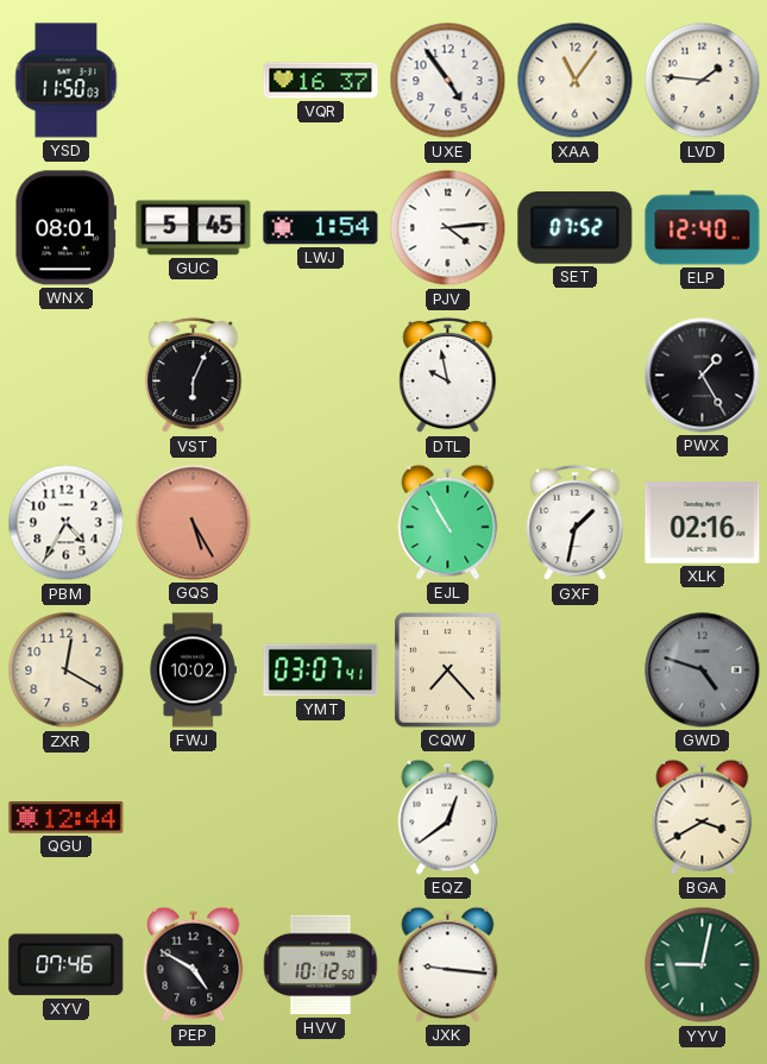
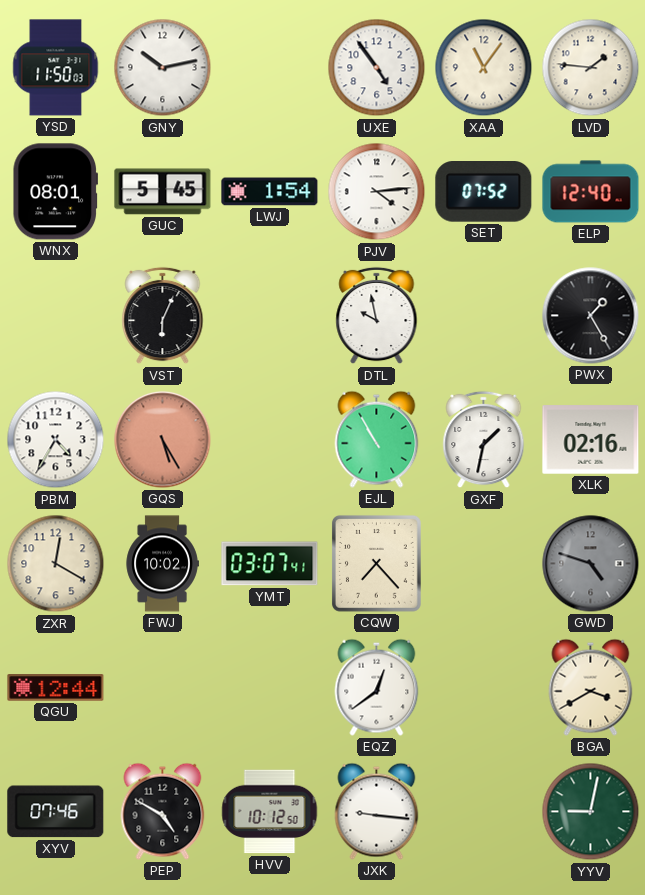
GNY: none -> 10:13 (163, 68)
VQR: 16:37 -> none (321, 81)
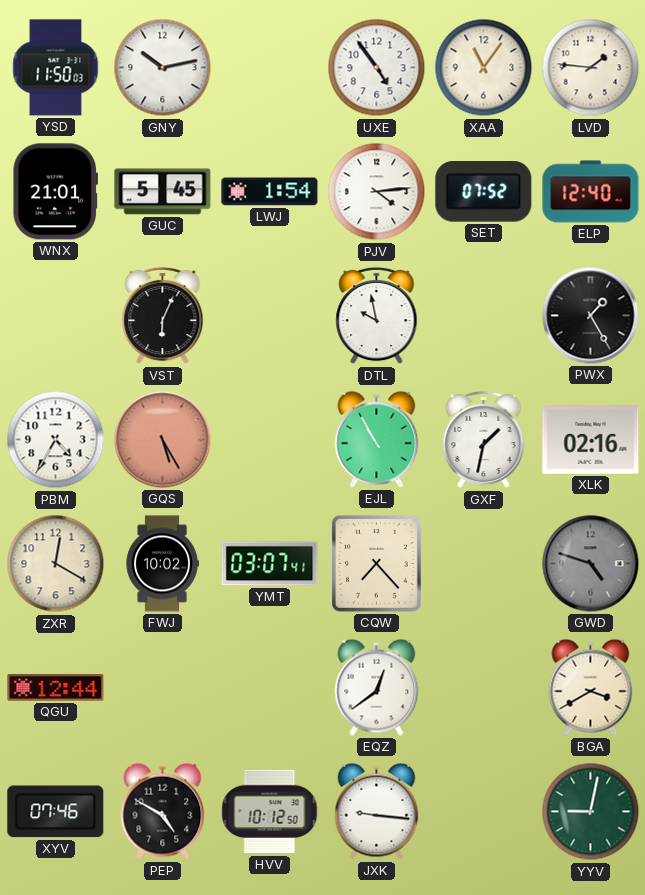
WNX: 08:01 -> 21:01 (55, 192)
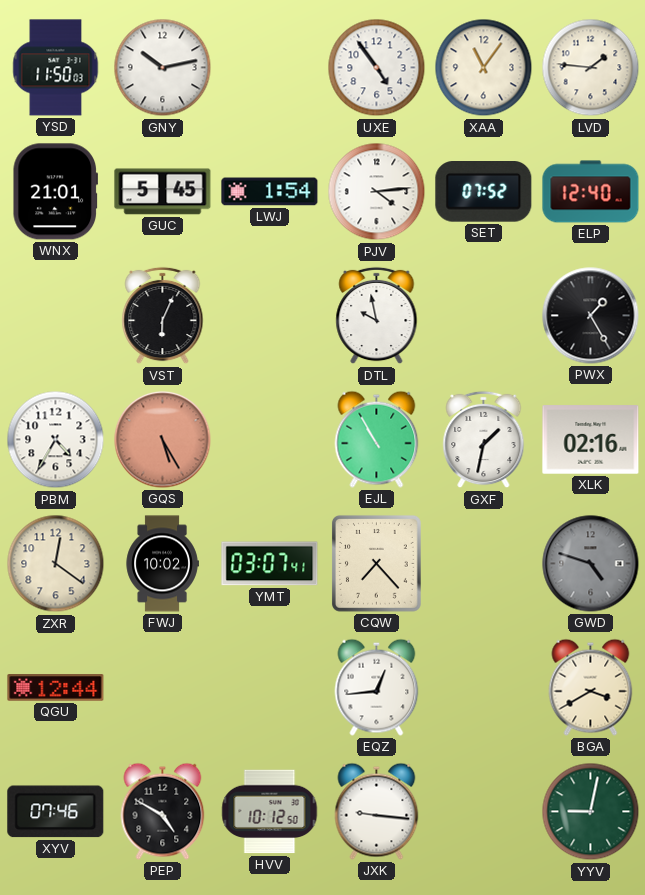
ZXR: 12:20 -> 12:21 (56, 564)
EQZ: 12:39 -> 12:44 (377, 687)
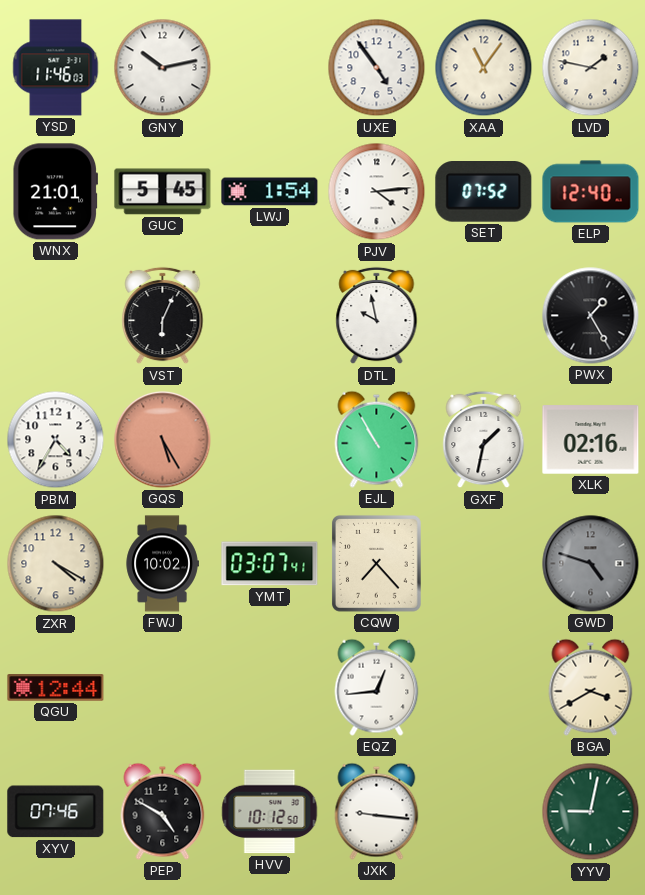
YSD: 11:50 -> 11:46 (56, 68)
LVD: 1:46 -> 1:47 (591, 68)
ZXR: 12:21 -> 4:20 (56, 564)
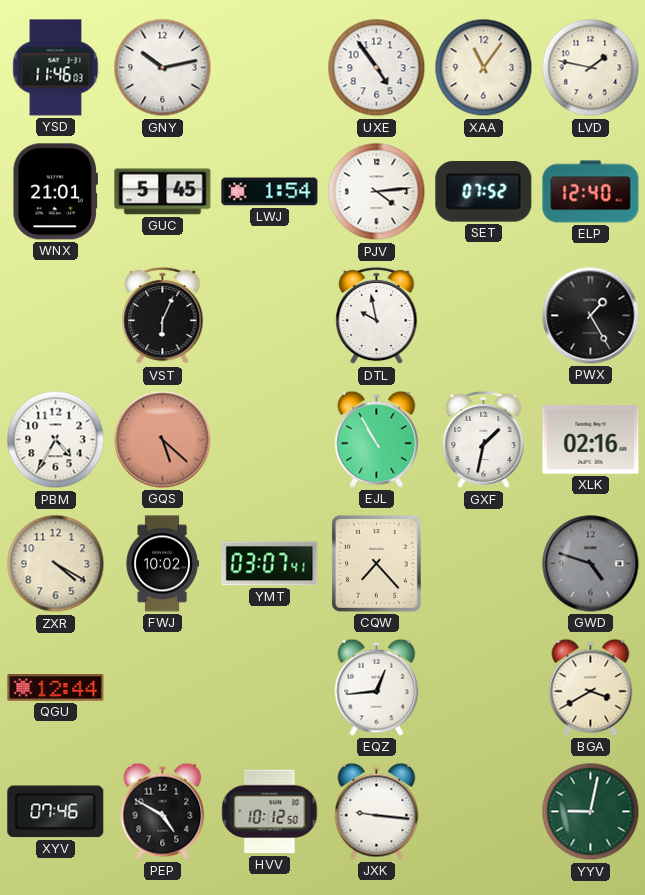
GQS: 5:25 -> 5:22 (163, 440)
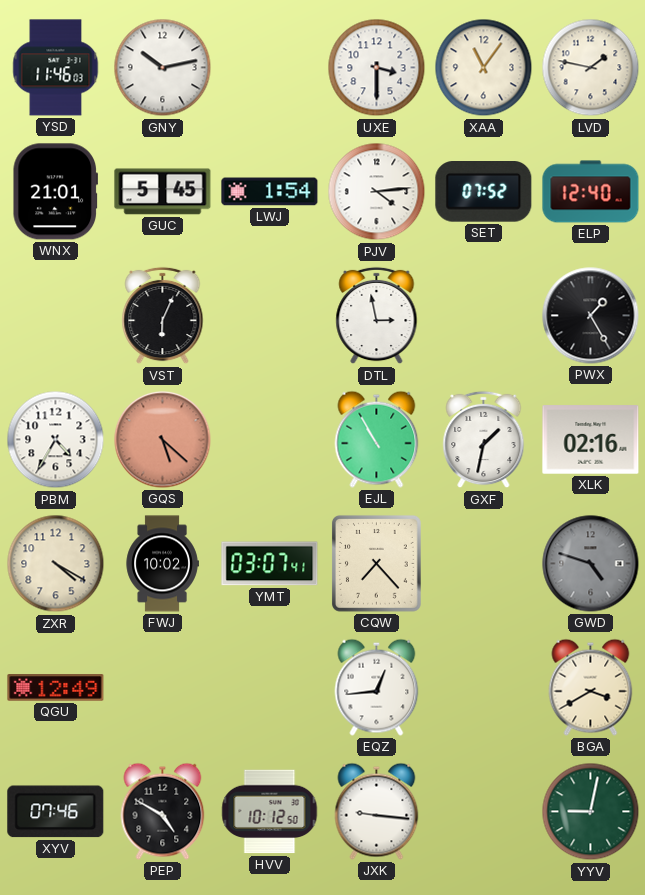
UXE: 4:54 -> 3:30 (377, 68)
DTL: 9:58 -> 2:58 (377, 316)
QGU: 12:44 -> 12:49 (56, 688)
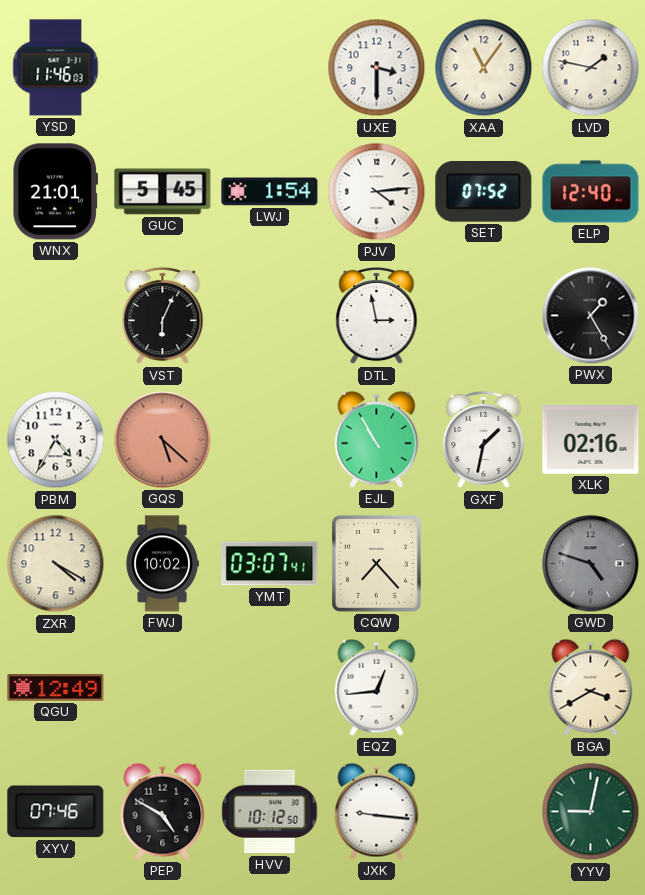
GNY: 10:13 -> none (163, 68)
